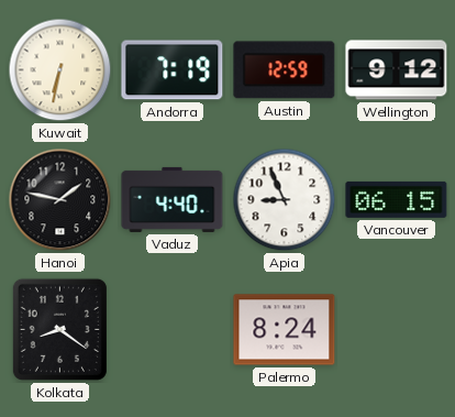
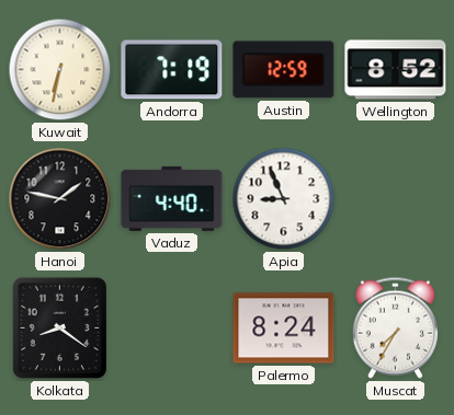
Wellington: 9:12 -> 8:52 (396, 70)
Vancouver: 06:15 -> none (397, 199)
Muscat: none -> 7:35 (395, 327)
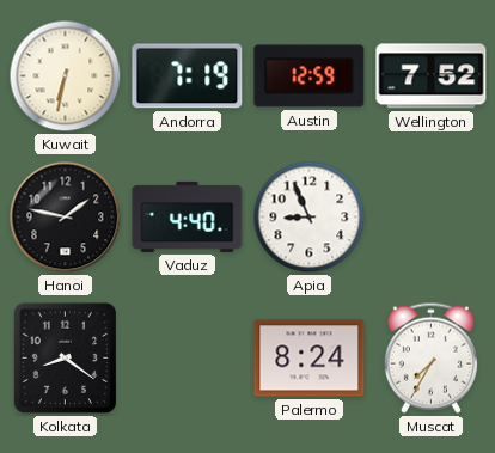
Wellington: 8:52 -> 7:52 (432, 76)
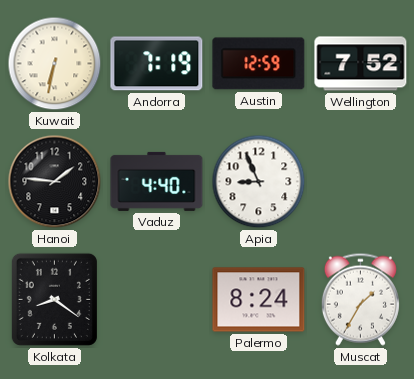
Hanoi: 1:47 -> 1:46 (55, 182)
Muscat: 7:35 -> 1:35 (360, 299)
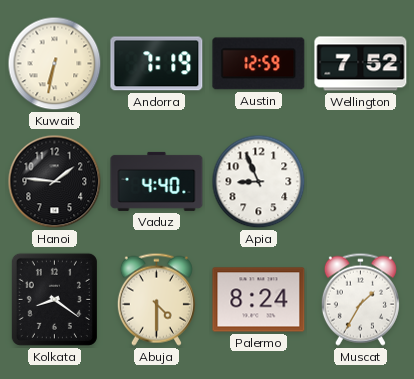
Abuja: none -> 4:30 (156, 299)
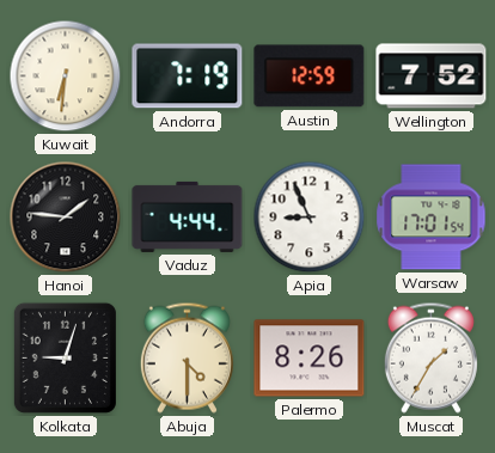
Kuwait: 6:32 -> 6:31 (66, 76)
Vaduz: 4:40 -> 4:44 (188, 216)
Warsaw: none -> 17:01 (432, 218)
Kolkata: 8:21 -> 9:03 (65, 357)
Palermo: 8:24 -> 8:26 (310, 359)
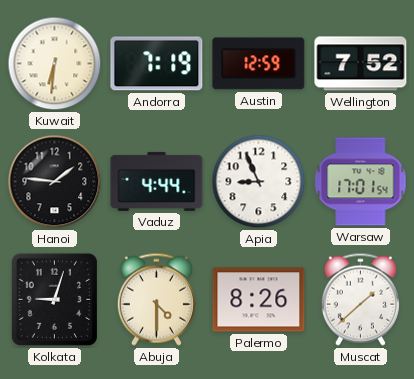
Muscat: 1:35 -> 1:38 (360, 299)
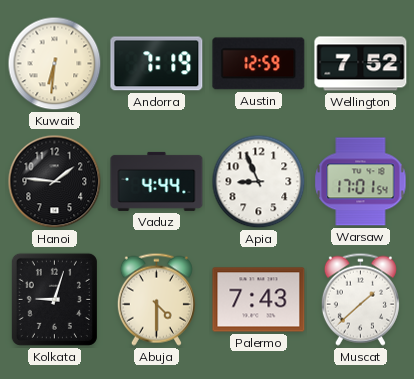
Palermo: 8:26 -> 7:43 (259, 300)
